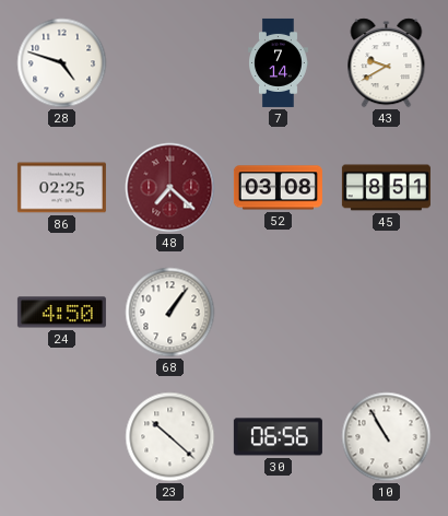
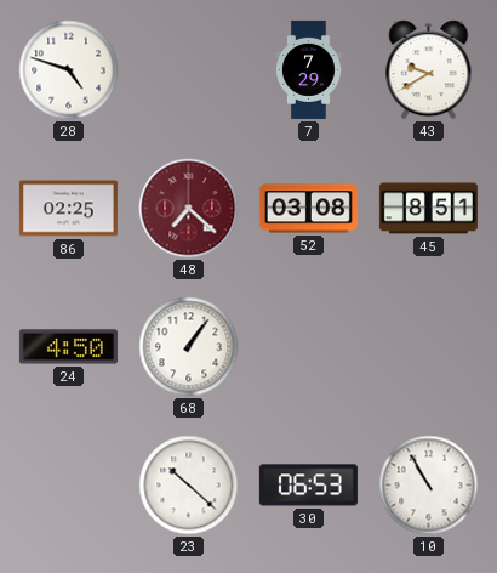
7: 7:14 -> 7:29 (309, 69)
30: 06:56 -> 06:53 (308, 486)
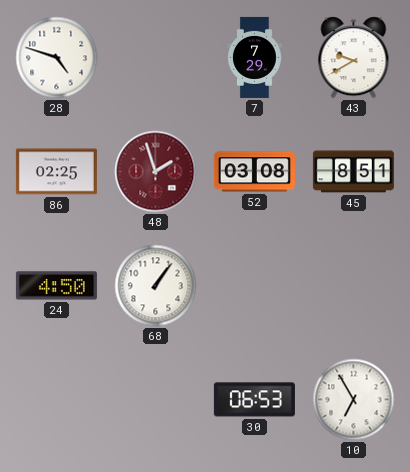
48: 7:22 -> 1:57 (156, 172)
23: 10:22 -> none (189, 486)
10: 10:55 -> 6:55 (354, 400)
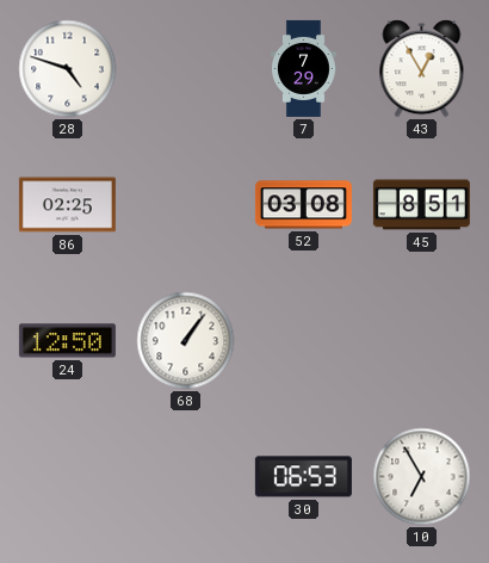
43: 9:40 -> 12:55 (422, 69)
48: 1:57 -> none (156, 172)
24: 4:50 -> 12:50 (67, 341)
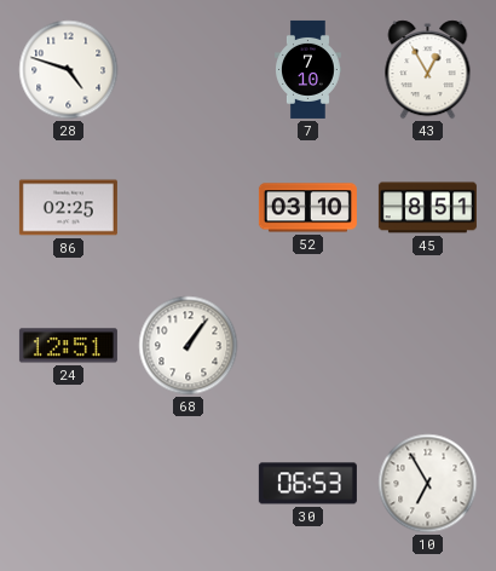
7: 7:29 -> 7:10 (308, 69)
52: 03:08 -> 03:10 (307, 208)
24: 12:50 -> 12:51 (68, 346)
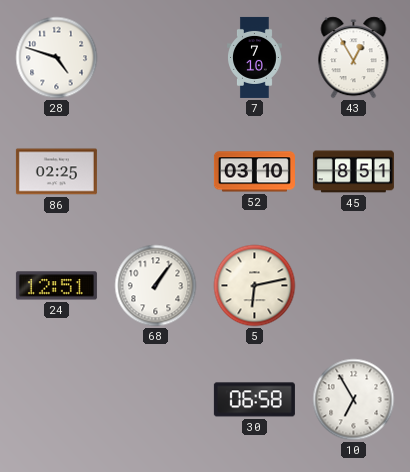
5: none -> 6:13 (255, 286)
30: 06:53 -> 06:58 (254, 400)
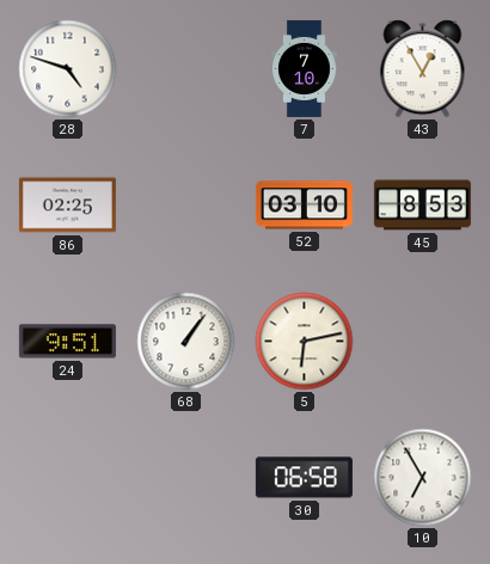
45: 8:51 -> 8:53 (422, 206)
24: 12:51 -> 9:51 (67, 342)
